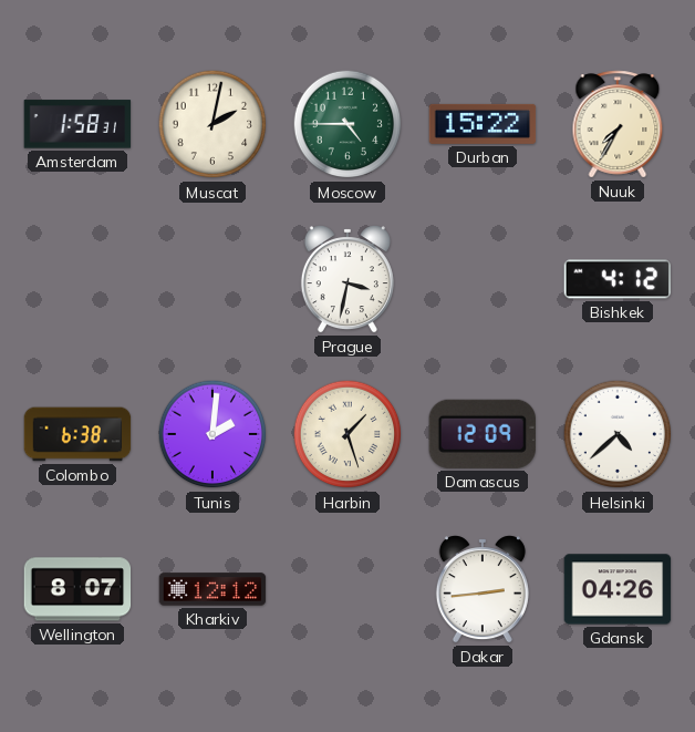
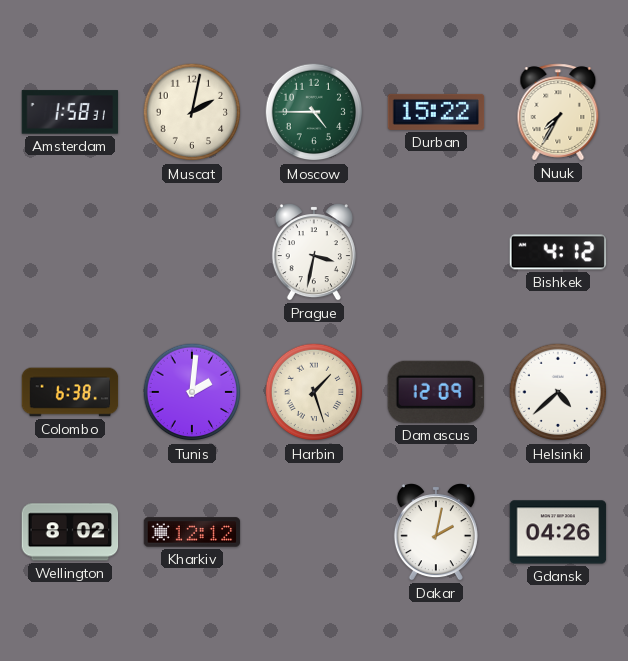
Wellington: 8:07 -> 8:02 (70, 532)
Dakar: 2:44 -> 2:02 (436, 532)
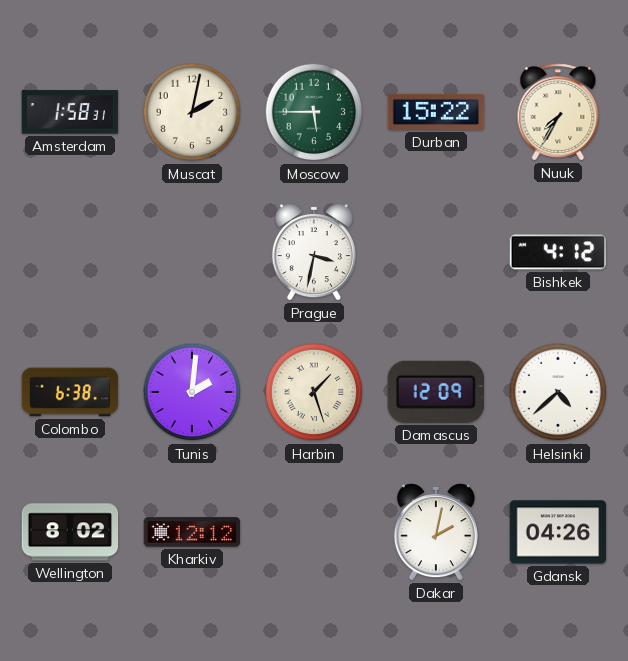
Moscow: 4:45 -> 5:45 (314, 112)
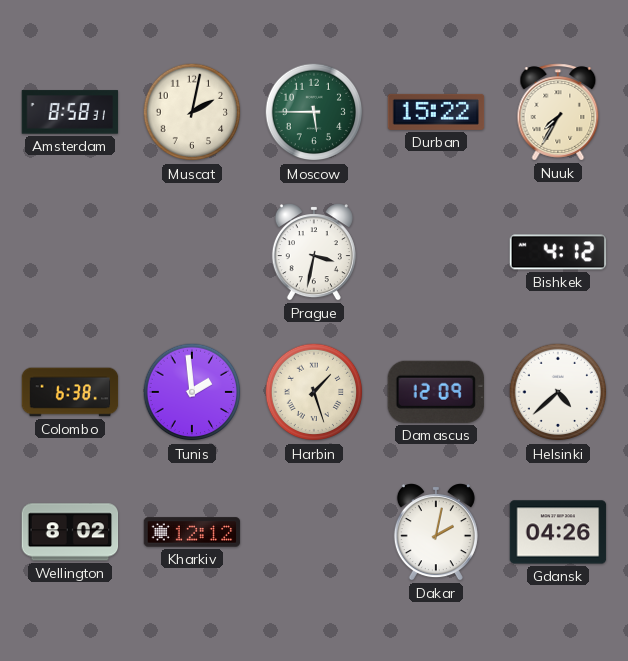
Amsterdam: 1:58 -> 8:58 (70, 112)
Tunis: 2:01 -> 1:59 (192, 392)
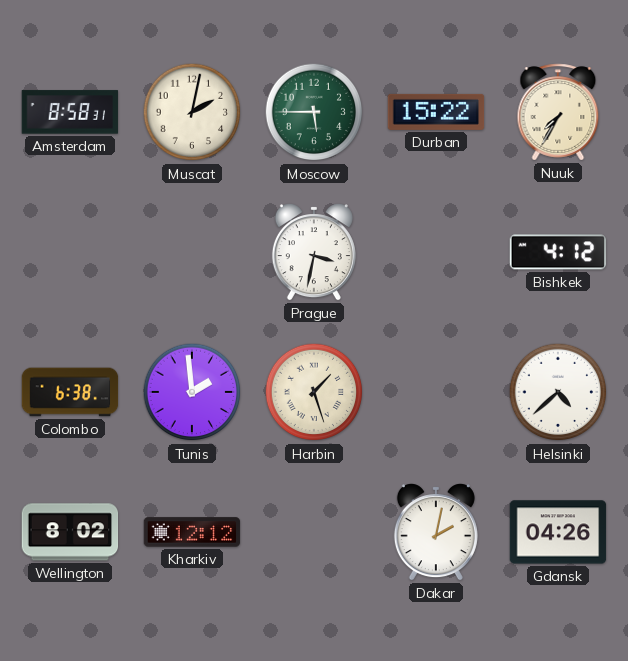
Damascus: 12:09 -> none (436, 392)
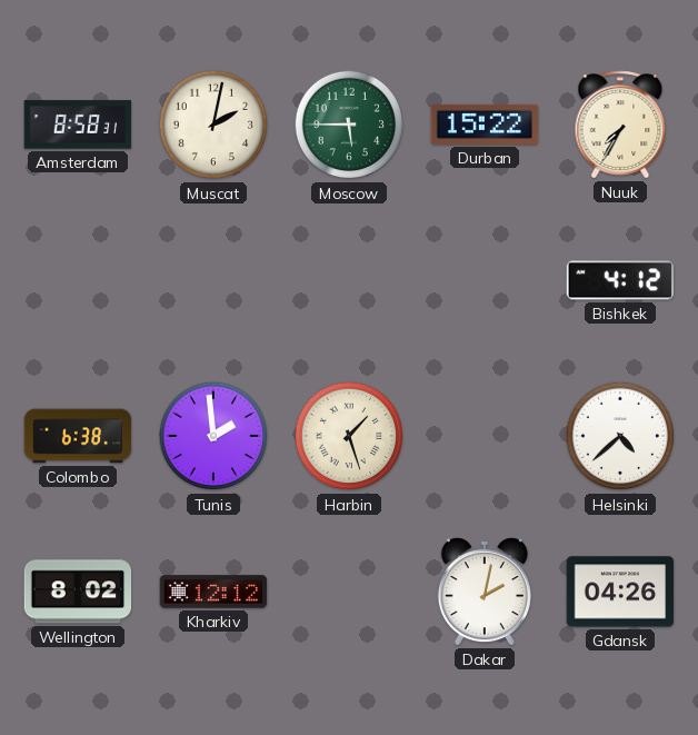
Prague: 3:32 -> none (314, 252)
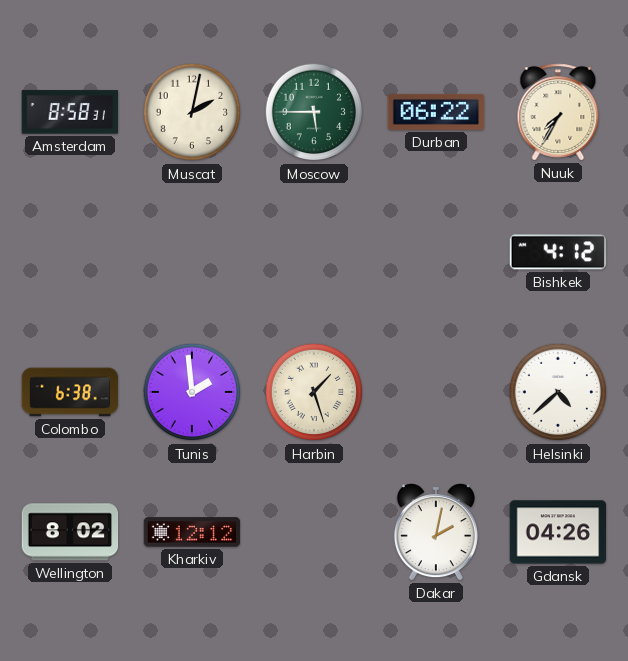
Durban: 15:22 -> 06:22 (436, 112)
